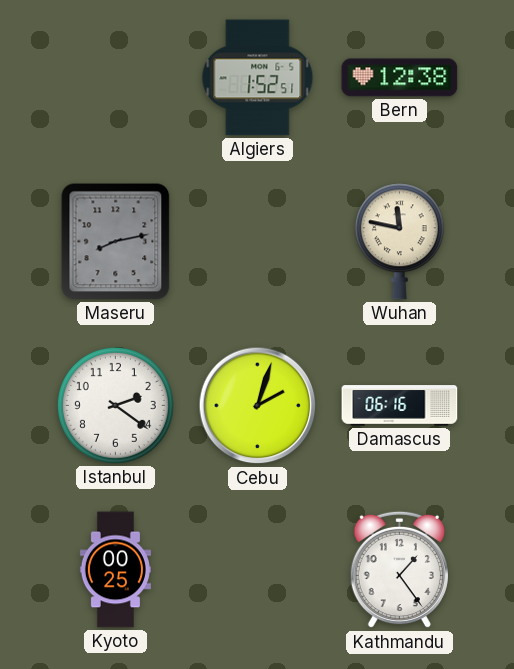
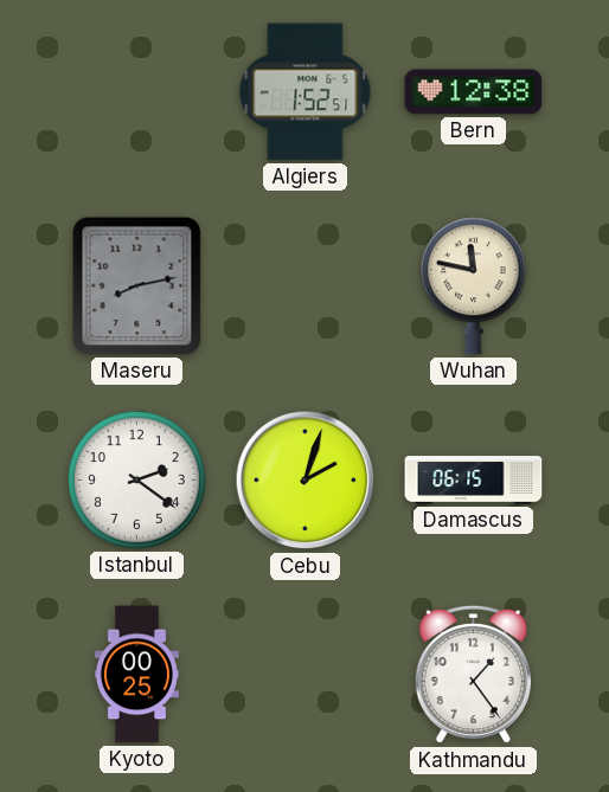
Damascus: 06:16 -> 06:15 (474, 481)
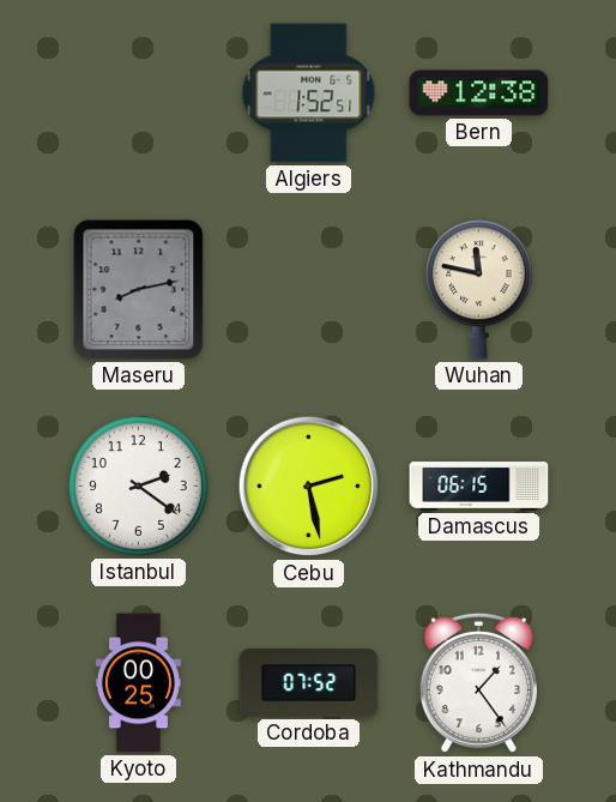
Cebu: 2:03 -> 2:28 (309, 487)
Cordoba: none -> 07:52 (309, 683)
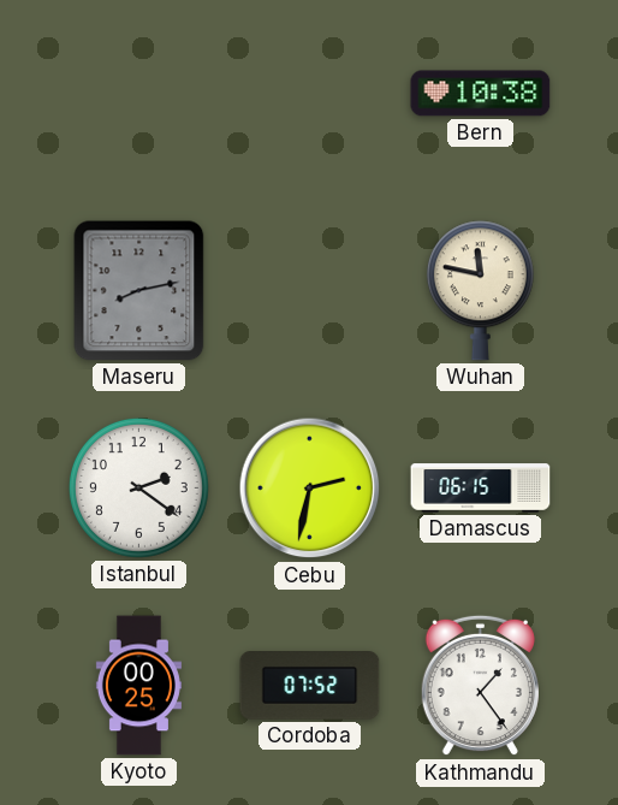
Algiers: 1:52 -> none (309, 94)
Bern: 12:38 -> 10:38 (481, 94)
Cebu: 2:28 -> 2:32 (310, 489)
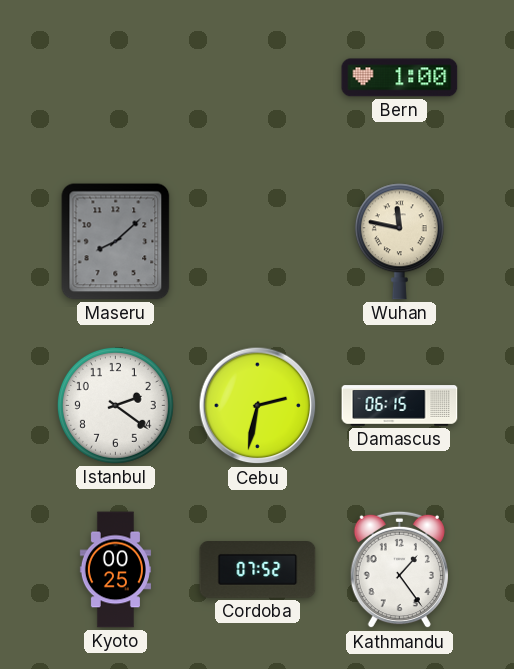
Bern: 10:38 -> 1:00 (400, 78)
Maseru: 8:13 -> 8:08 (116, 242)
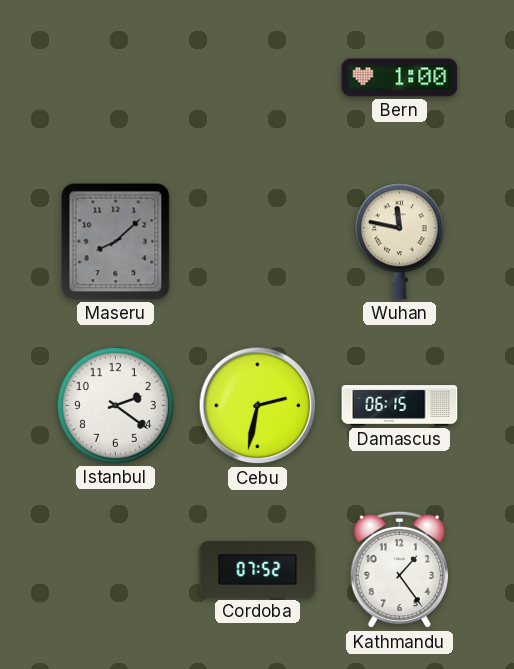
Kyoto: 00:25 -> none (115, 570)
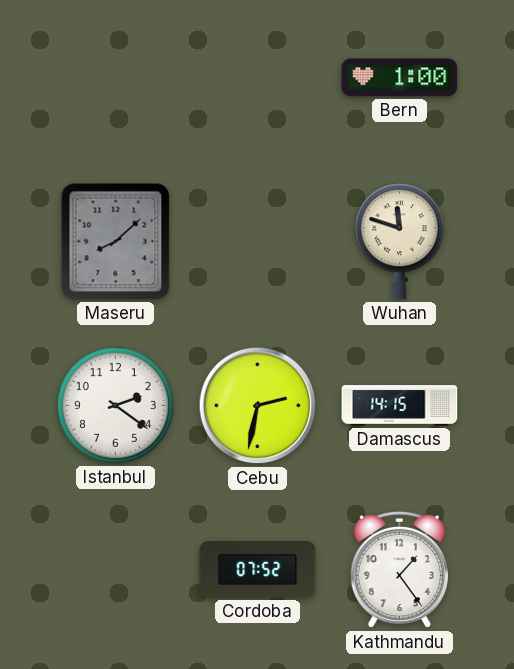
Wuhan: 11:47 -> 11:48 (399, 242)
Damascus: 06:15 -> 14:15 (400, 406)
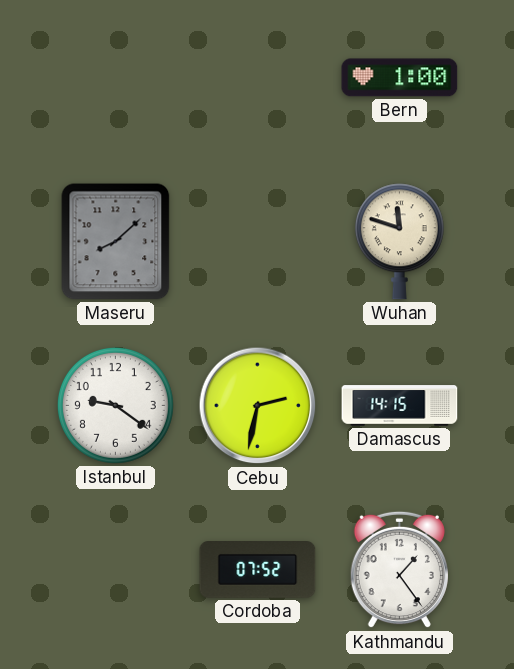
Istanbul: 2:21 -> 9:21 (115, 405)
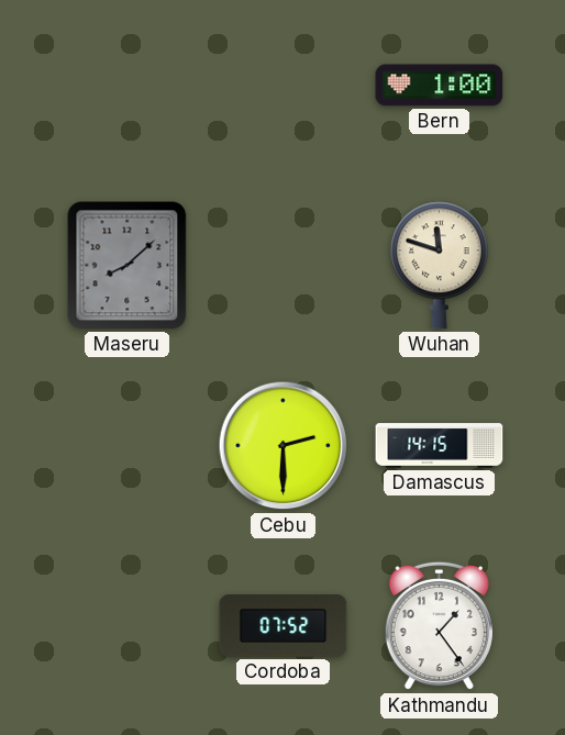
Istanbul: 9:21 -> none (115, 405)
Cebu: 2:32 -> 2:30 (284, 446)
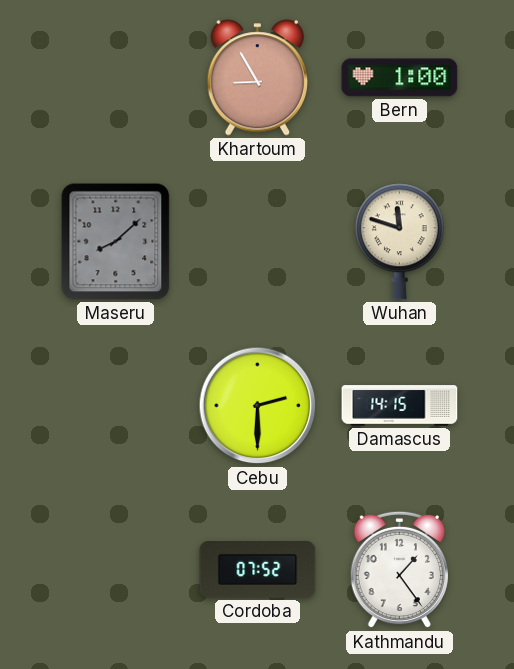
Khartoum: none -> 8:55 (257, 78)
